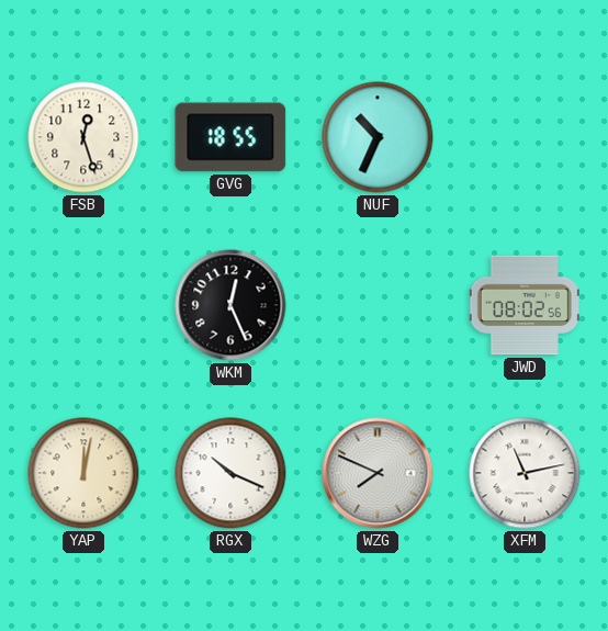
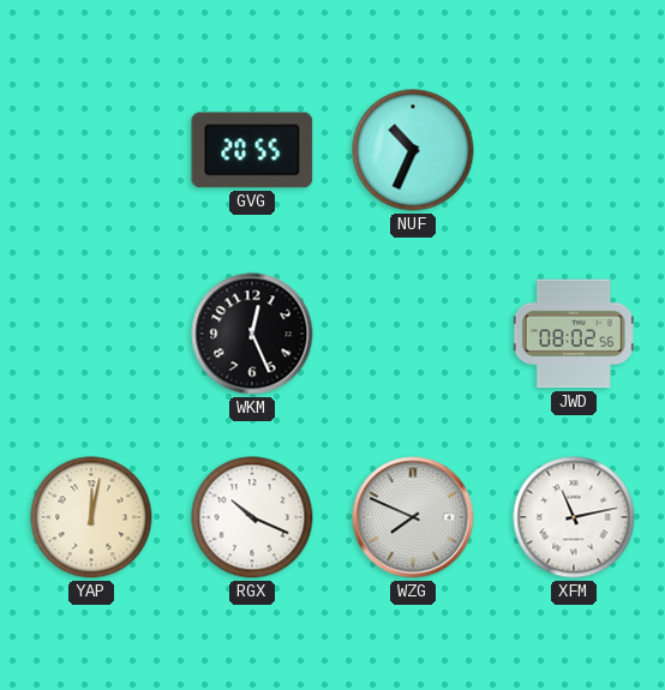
FSB: 12:27 -> none (83, 137)
GVG: 18:55 -> 20:55 (252, 150)
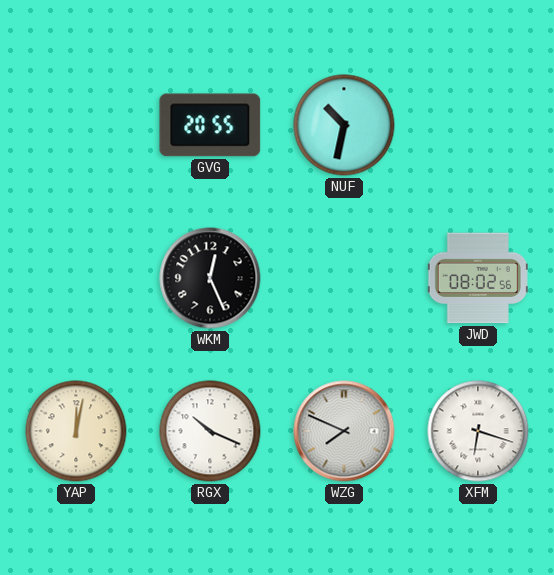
NUF: 10:34 -> 10:32 (344, 125)
XFM: 11:13 -> 6:18 (478, 431)
